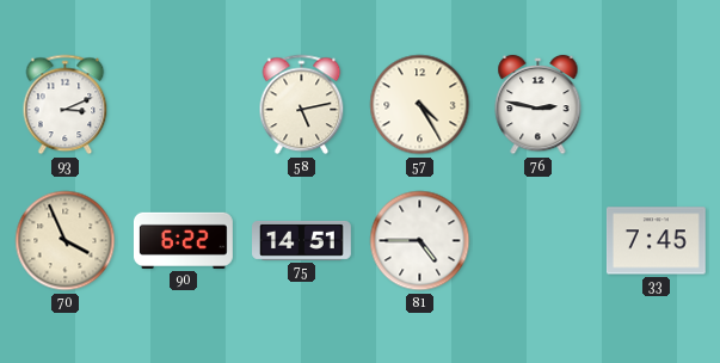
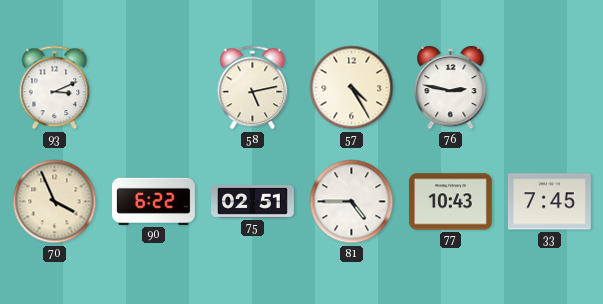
75: 14:51 -> 02:51 (253, 201)
77: none -> 10:43 (450, 202)
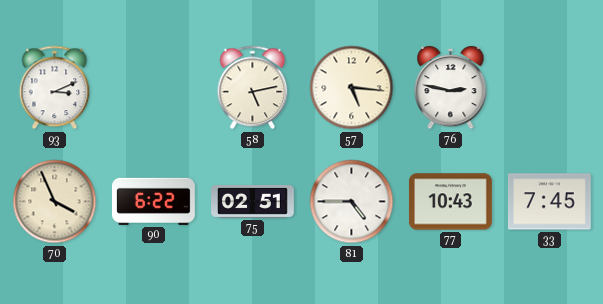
57: 4:25 -> 5:16 (352, 88)
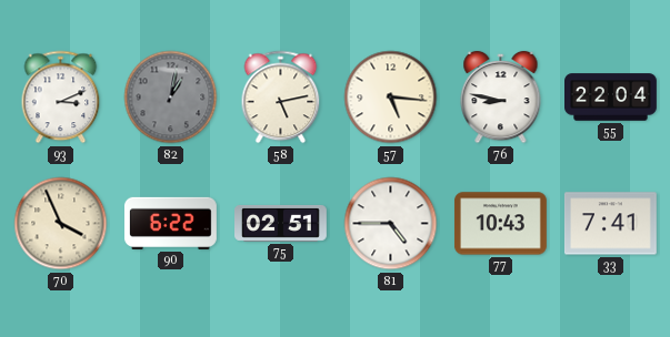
82: none -> 1:02 (171, 98)
76: 2:47 -> 8:47 (501, 98)
55: none -> 22:04 (611, 98)
33: 7:45 -> 7:41 (610, 224)
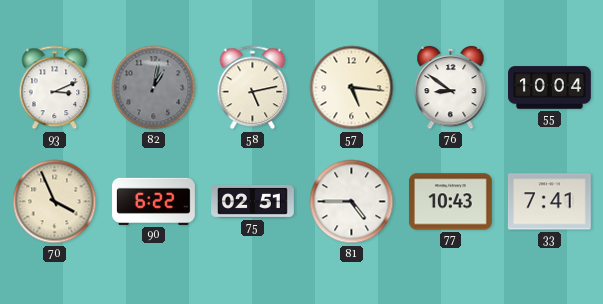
76: 8:47 -> 8:51 (451, 88)
55: 22:04 -> 10:04 (550, 88)
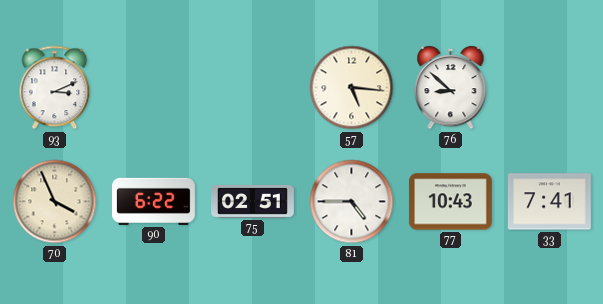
82: 1:02 -> none (154, 88)
58: 5:13 -> none (253, 88)
76: 8:51 -> 8:52 (451, 88)
55: 10:04 -> none (550, 88)
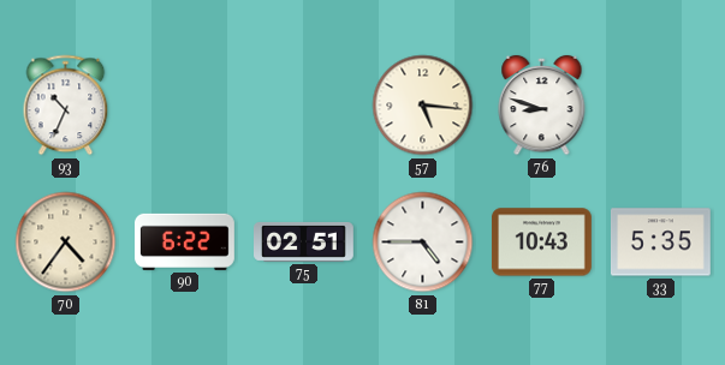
93: 3:11 -> 10:34 (66, 106)
76: 8:52 -> 8:48 (542, 106)
70: 3:56 -> 4:36 (66, 243)
33: 7:41 -> 5:35 (660, 243)
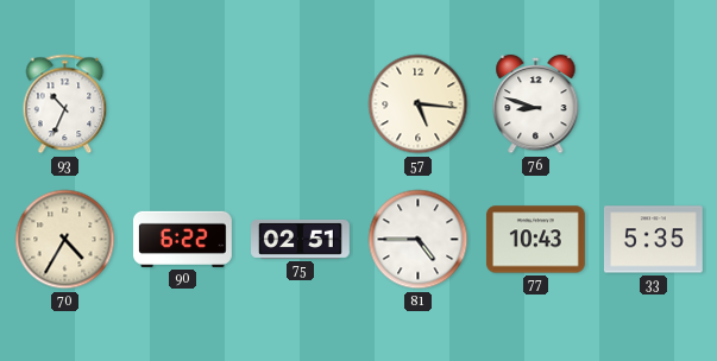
70: 4:36 -> 4:35 (65, 240)
